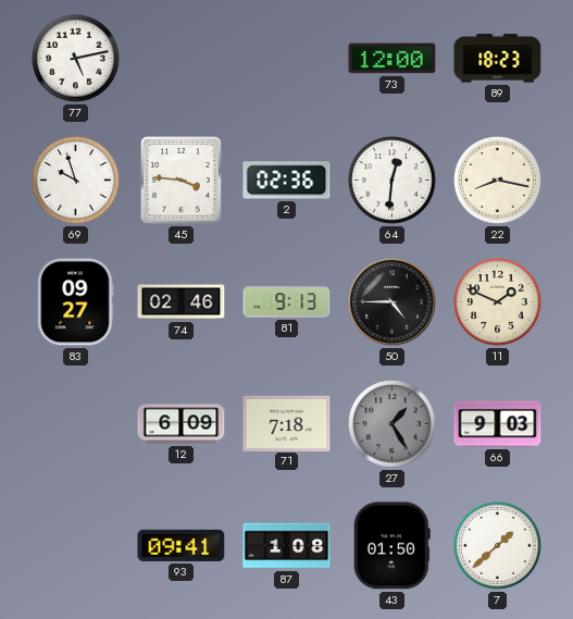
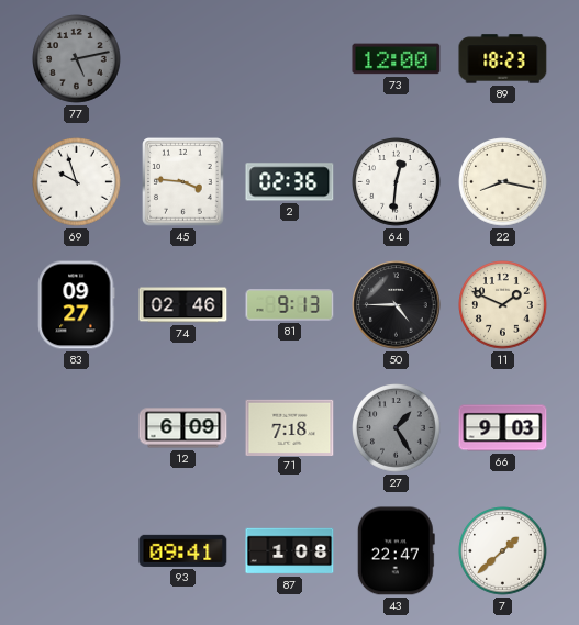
77 dial: white -> grey (77, 59)
43: 01:50 -> 22:47 (396, 551)
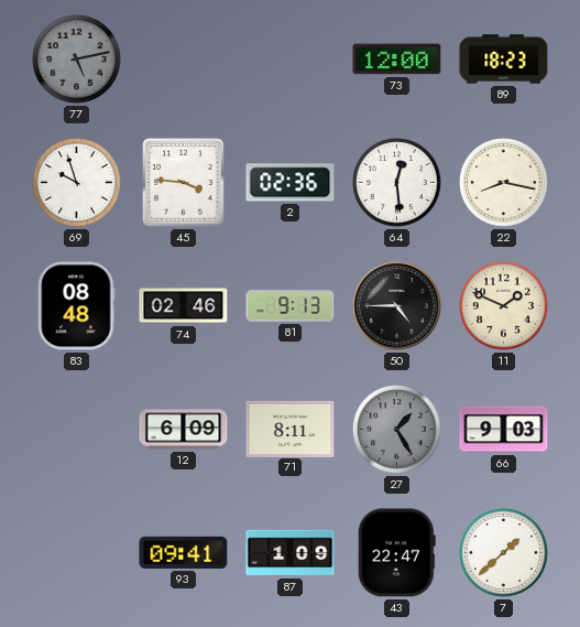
64: 12:31 -> 12:29 (397, 183)
83: 09:27 -> 08:48 (77, 306)
71: 7:18 -> 8:11 (291, 429)
87: 1:08 -> 1:09 (291, 553)
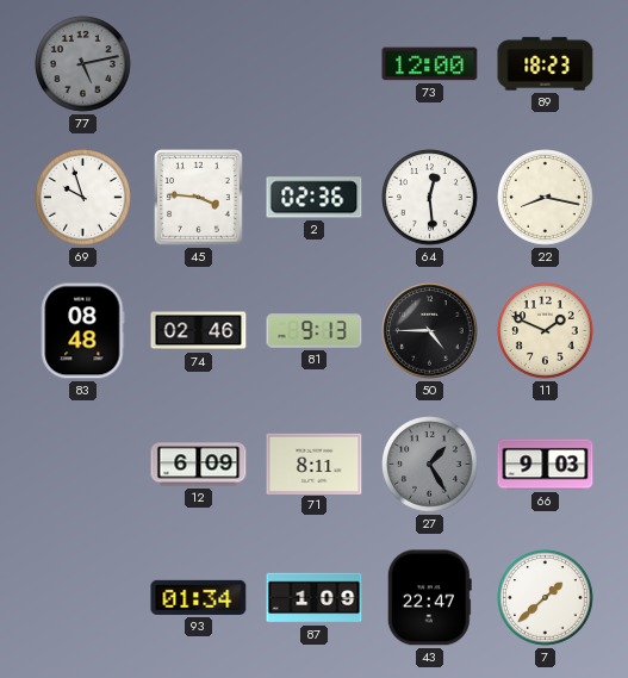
93: 09:41 -> 01:34 (199, 597)
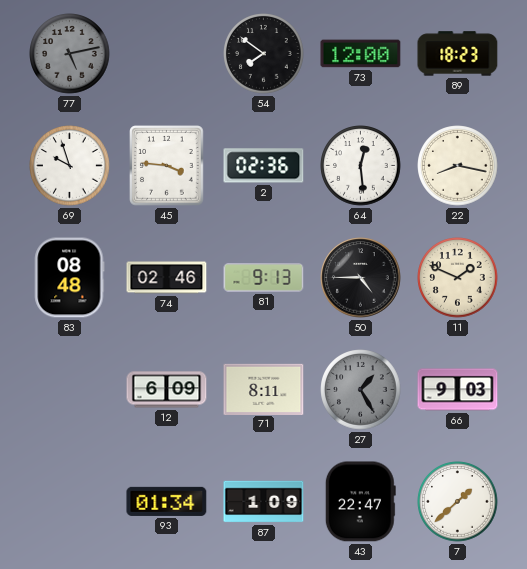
54: none -> 7:51 (264, 54)
